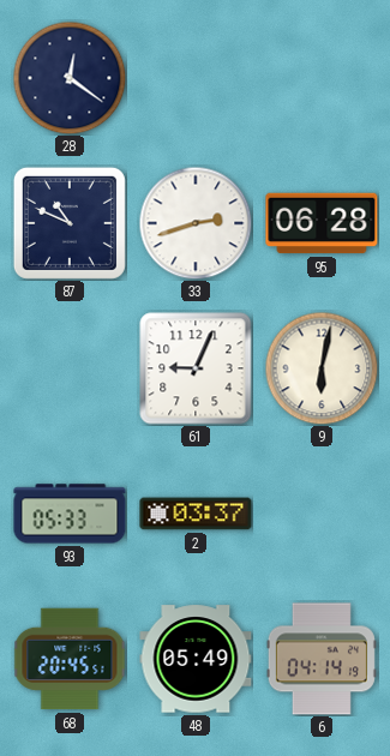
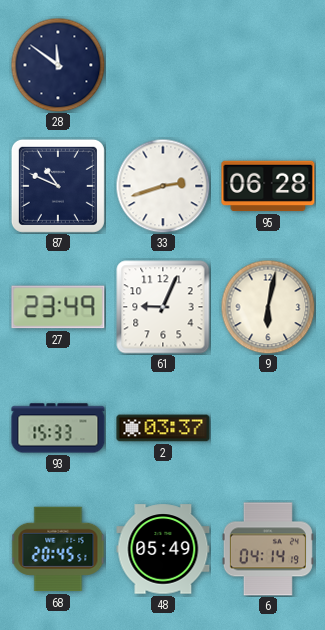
28: 12:21 -> 11:51 (58, 65)
27: none -> 23:49 (58, 307)
93: 05:33 -> 15:33 (58, 428)
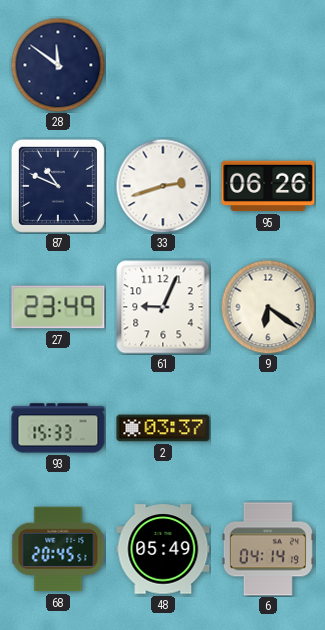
95: 06:28 -> 06:26 (268, 186)
9: 6:02 -> 6:21 (268, 307)
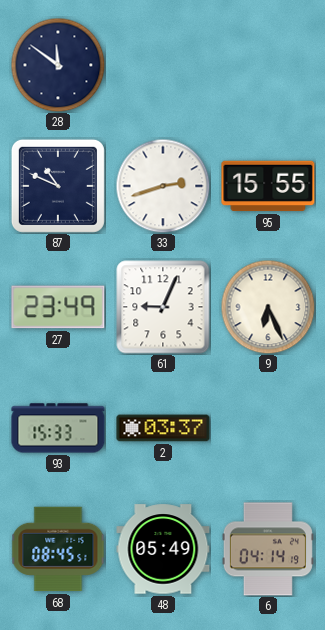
95: 06:26 -> 15:55 (268, 186)
9: 6:21 -> 6:26 (268, 307)
68: 20:45 -> 08:45 (58, 549)
